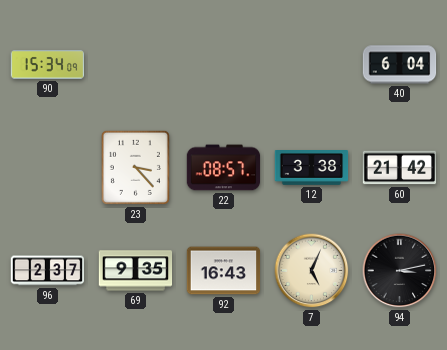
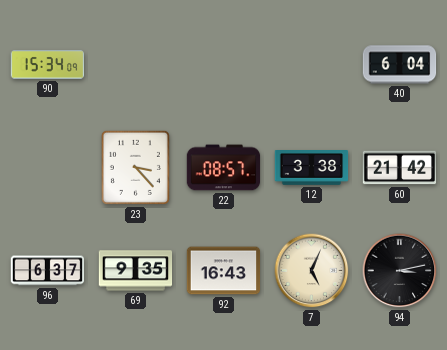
96: 2:37 -> 6:37 (48, 271)
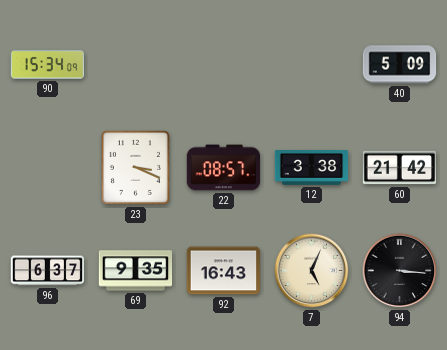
40: 6:04 -> 5:09 (400, 65)
23: 3:23 -> 3:19 (135, 167)
94: 3:13 -> 3:16 (400, 271)
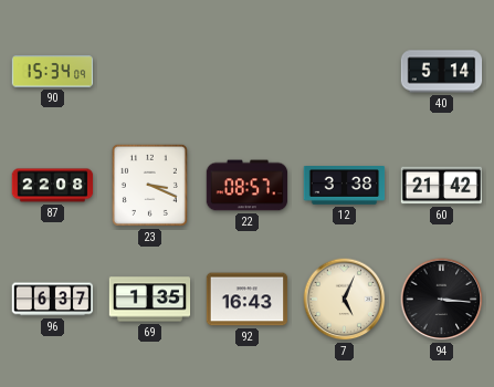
40: 5:09 -> 5:14 (442, 72)
87: none -> 22:08 (53, 186)
69: 9:35 -> 1:35 (150, 300)
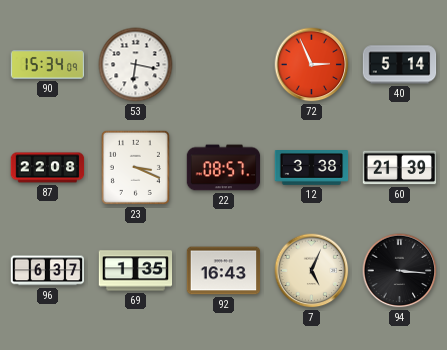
53: none -> 6:17 (136, 65)
72: none -> 2:56 (312, 65)
60: 21:42 -> 21:39 (400, 168)
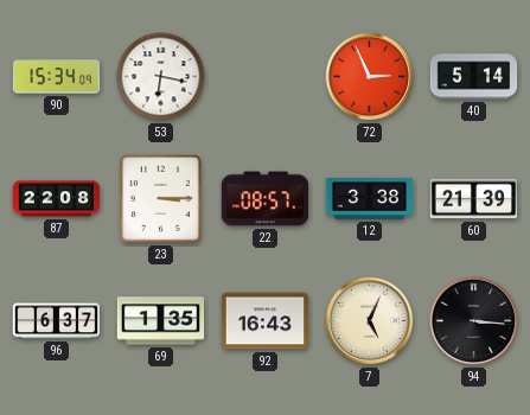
23: 3:19 -> 3:15 (160, 198)
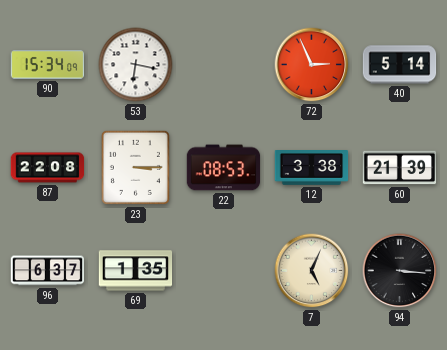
22: 08:57 -> 08:53 (224, 168)
92: 16:43 -> none (266, 321)
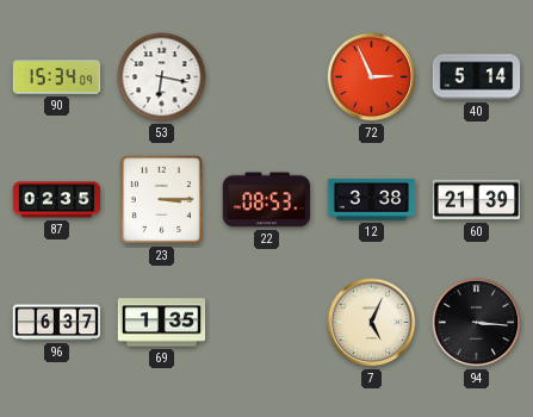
87: 22:08 -> 02:35 (57, 200)
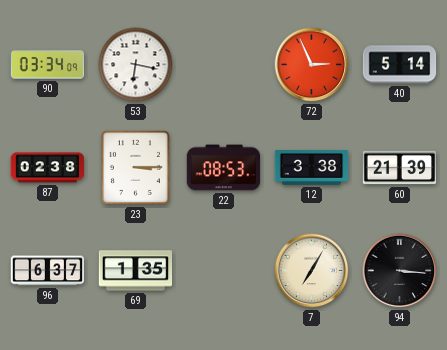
90: 15:34 -> 03:34 (48, 65)
87: 02:35 -> 02:38 (48, 168)
7: 5:04 -> 7:05 (312, 271)
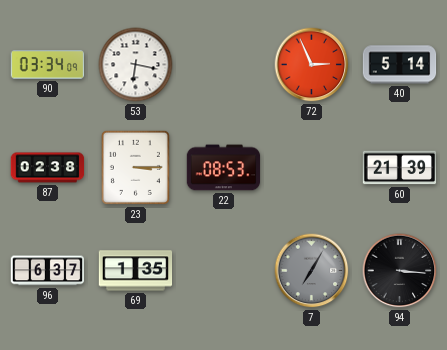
12: 3:38 -> none (312, 168)
7 dial: cream -> grey (312, 271)
